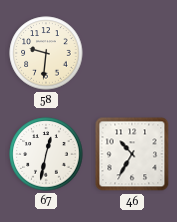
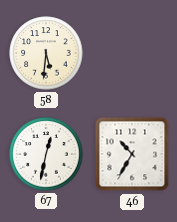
58: 9:31 -> 5:31 (46, 53)
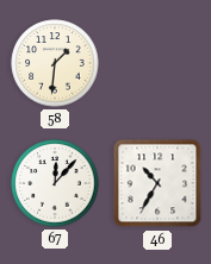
58: 5:31 -> 1:31 (55, 63)
67: 12:32 -> 12:07 (55, 183)
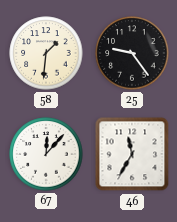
25: none -> 9:24 (132, 53)
46: 10:35 -> 11:35 (132, 154)
